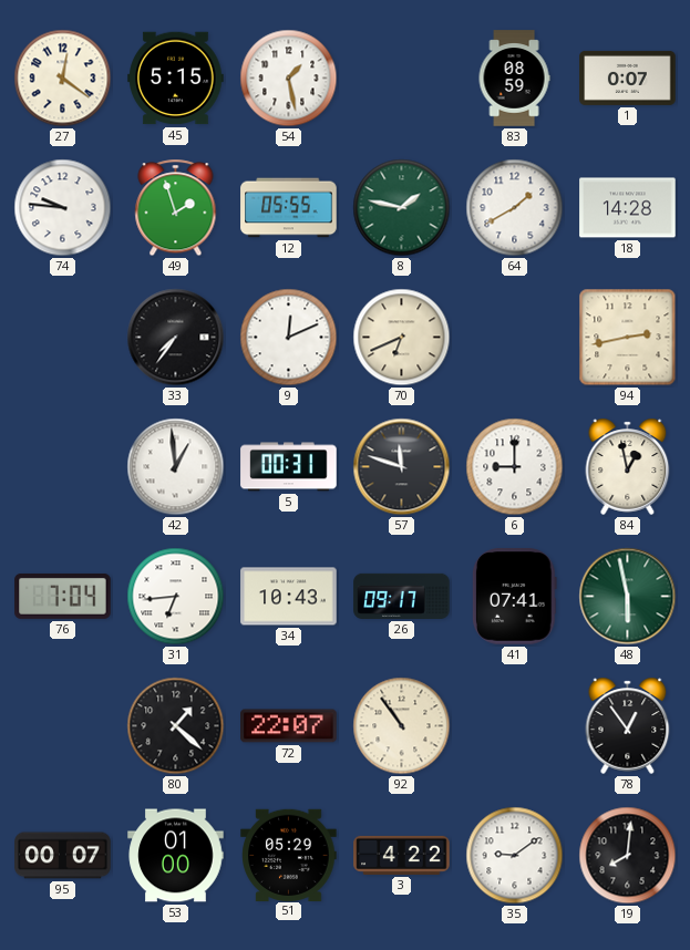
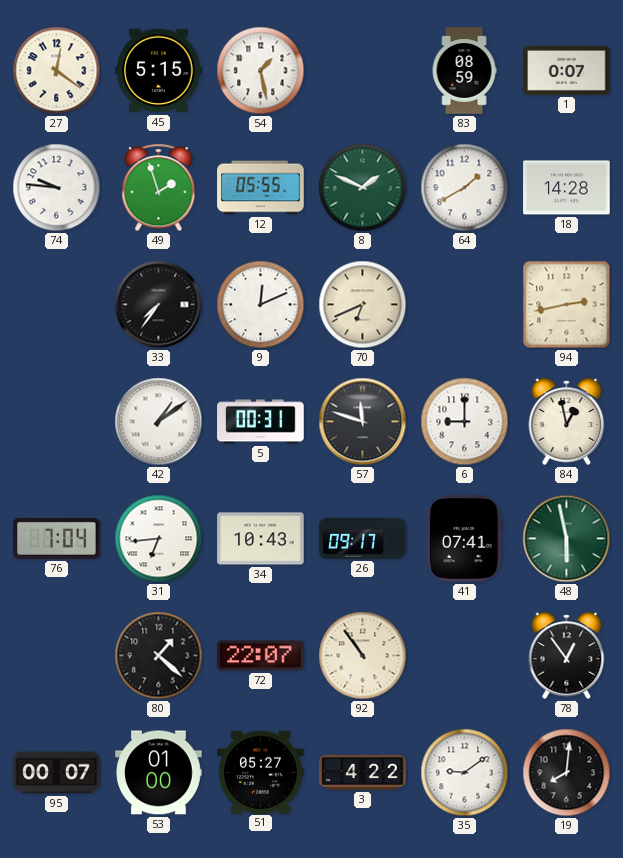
8: 1:47 -> 1:49 (363, 188)
42: 12:59 -> 1:09 (159, 422)
51: 05:29 -> 05:27 (261, 772)
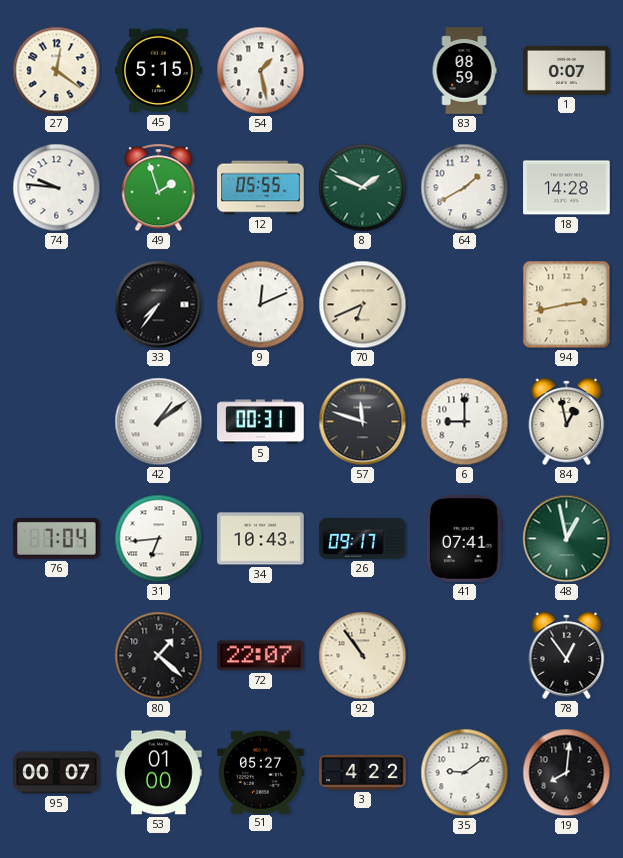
48: 5:58 -> 12:58 (567, 539)
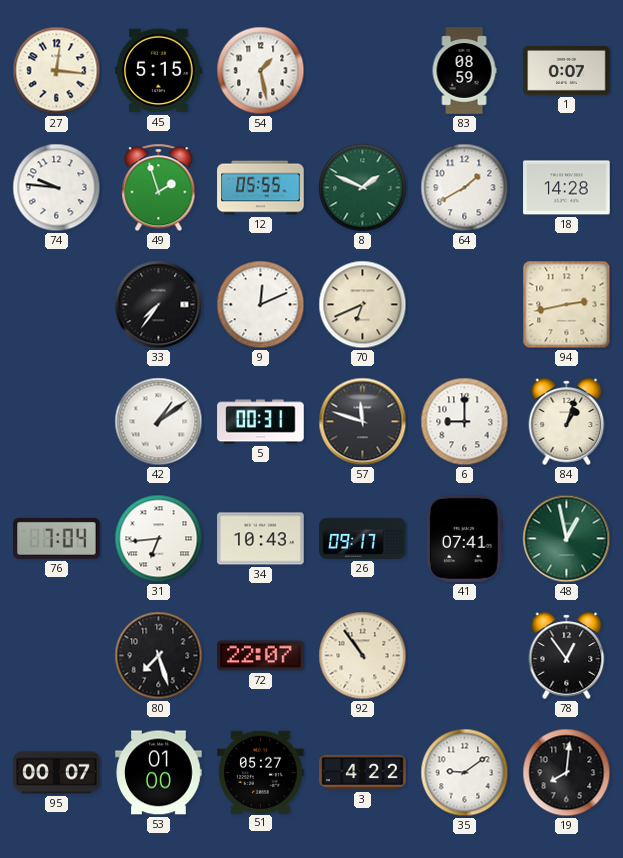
27: 12:21 -> 12:16 (57, 71)
84: 12:58 -> 1:03 (567, 421)
80: 1:22 -> 7:27 (159, 656)
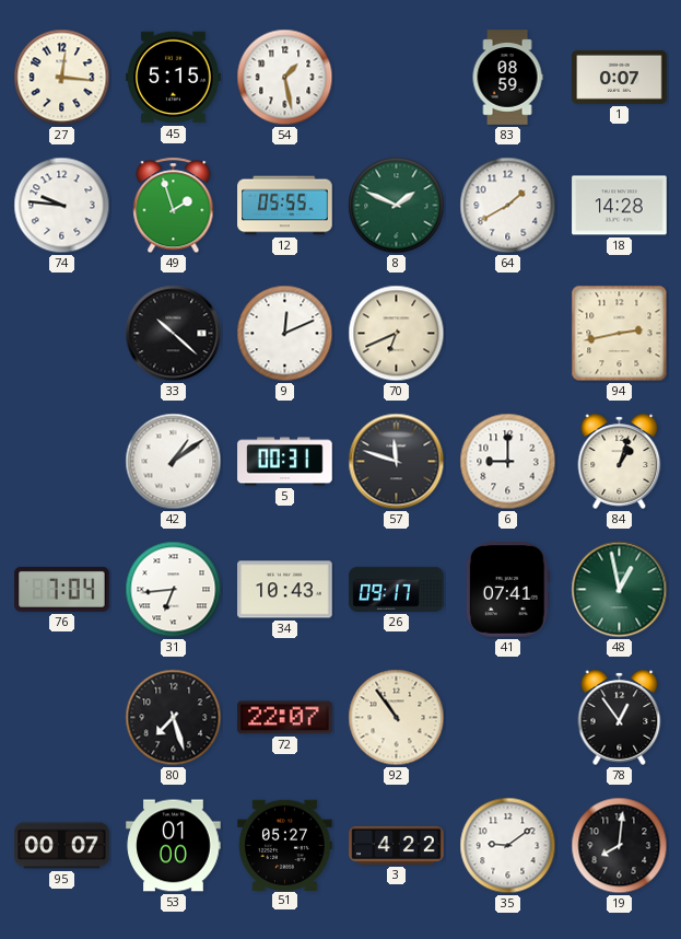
33: 7:36 -> 10:22 (174, 334)
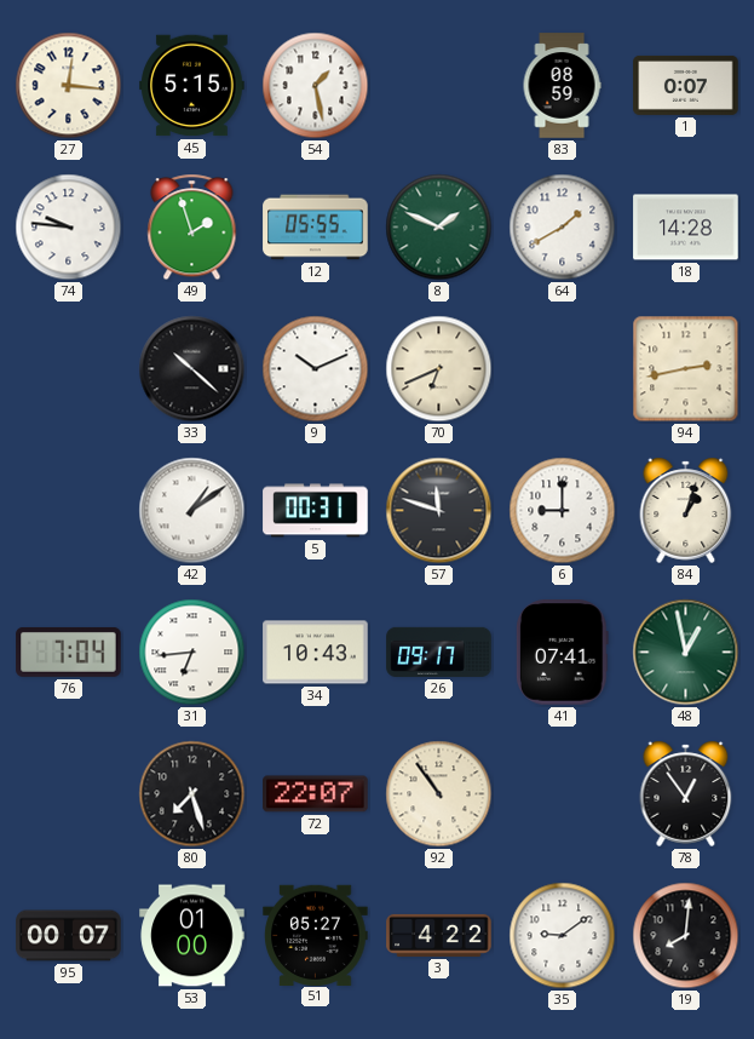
9: 12:11 -> 10:11 (316, 369)
